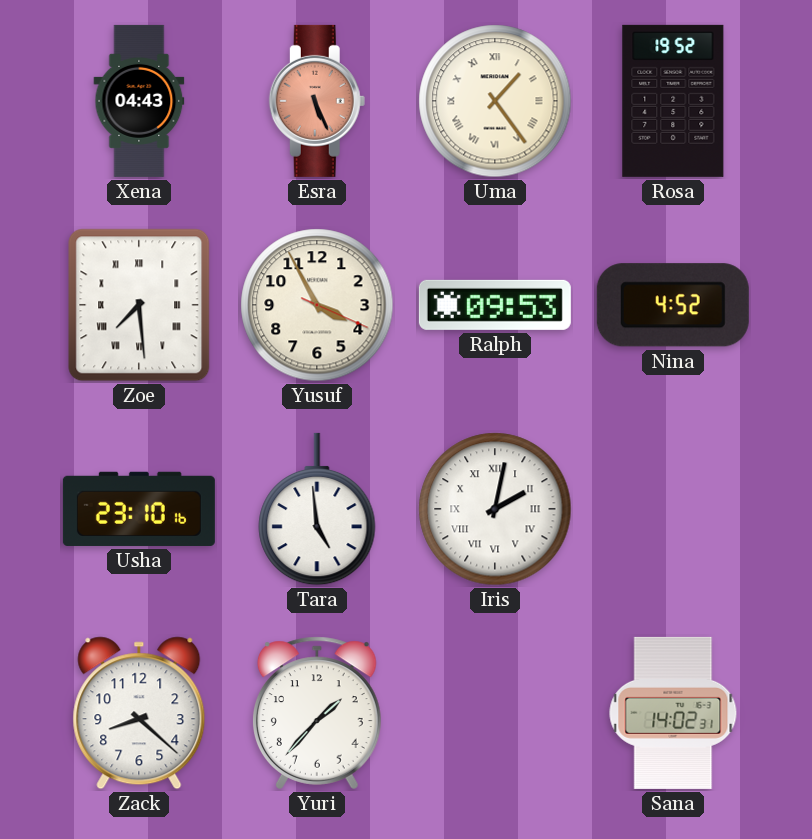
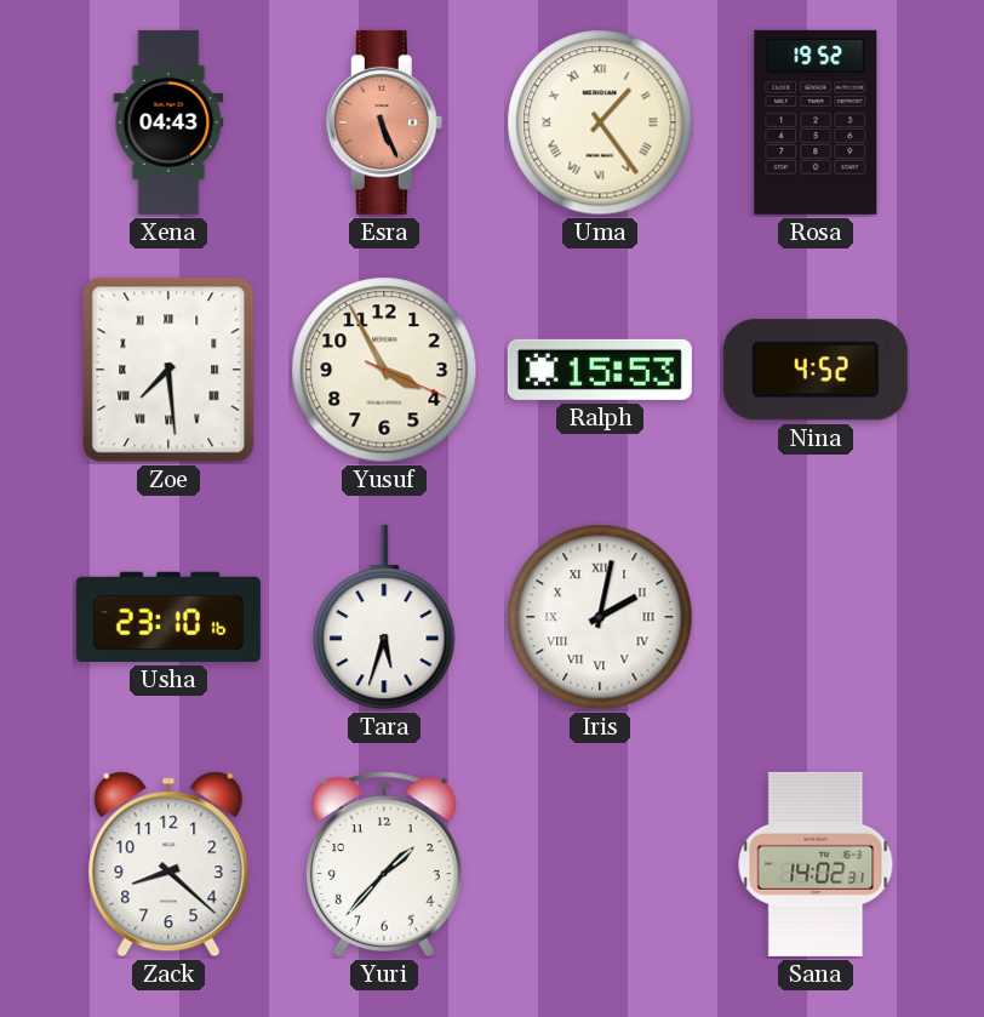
Ralph: 09:53 -> 15:53 (600, 370)
Tara: 4:59 -> 5:33 (384, 617)
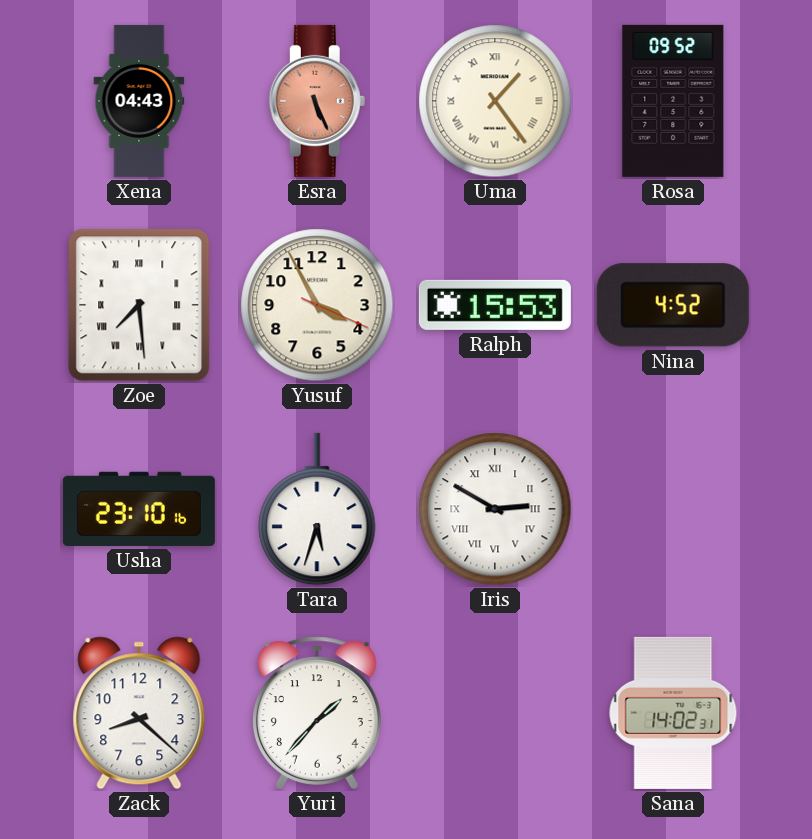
Rosa: 19:52 -> 09:52 (673, 101)
Iris: 2:02 -> 2:50 (495, 509)
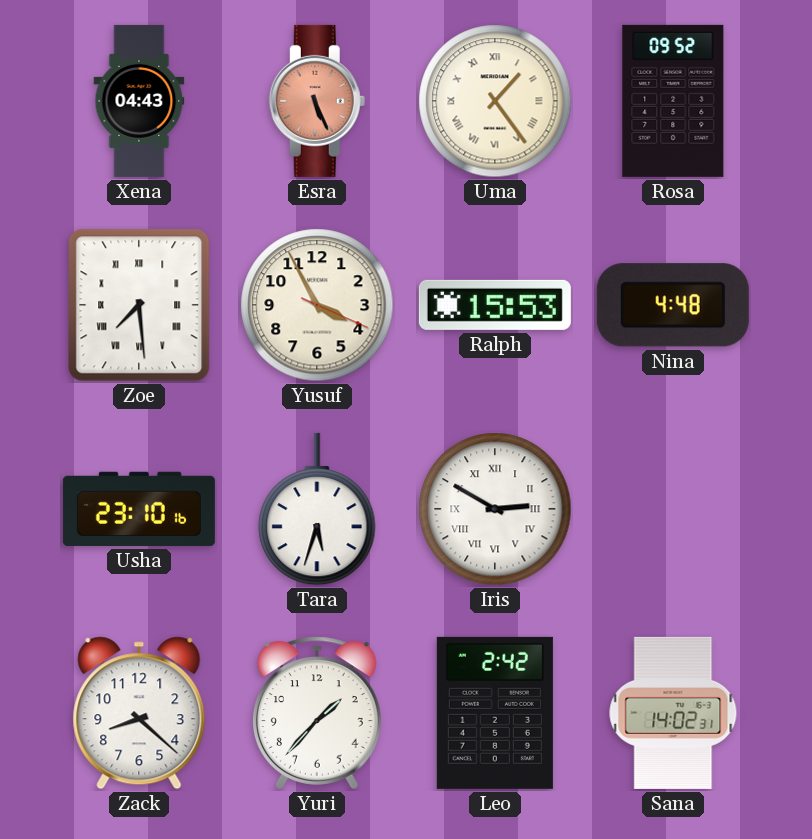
Nina: 4:52 -> 4:48 (673, 305)
Leo: none -> 2:42 (495, 713)
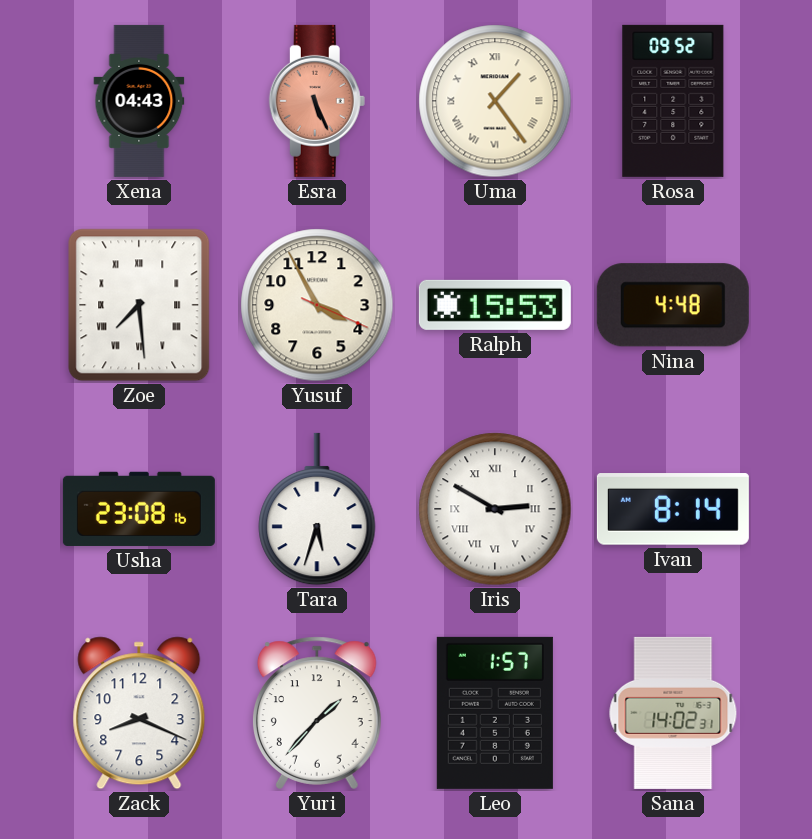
Usha: 23:10 -> 23:08 (139, 509)
Ivan: none -> 8:14 (673, 509)
Zack: 8:22 -> 8:19 (139, 713)
Leo: 2:42 -> 1:57 (495, 713)
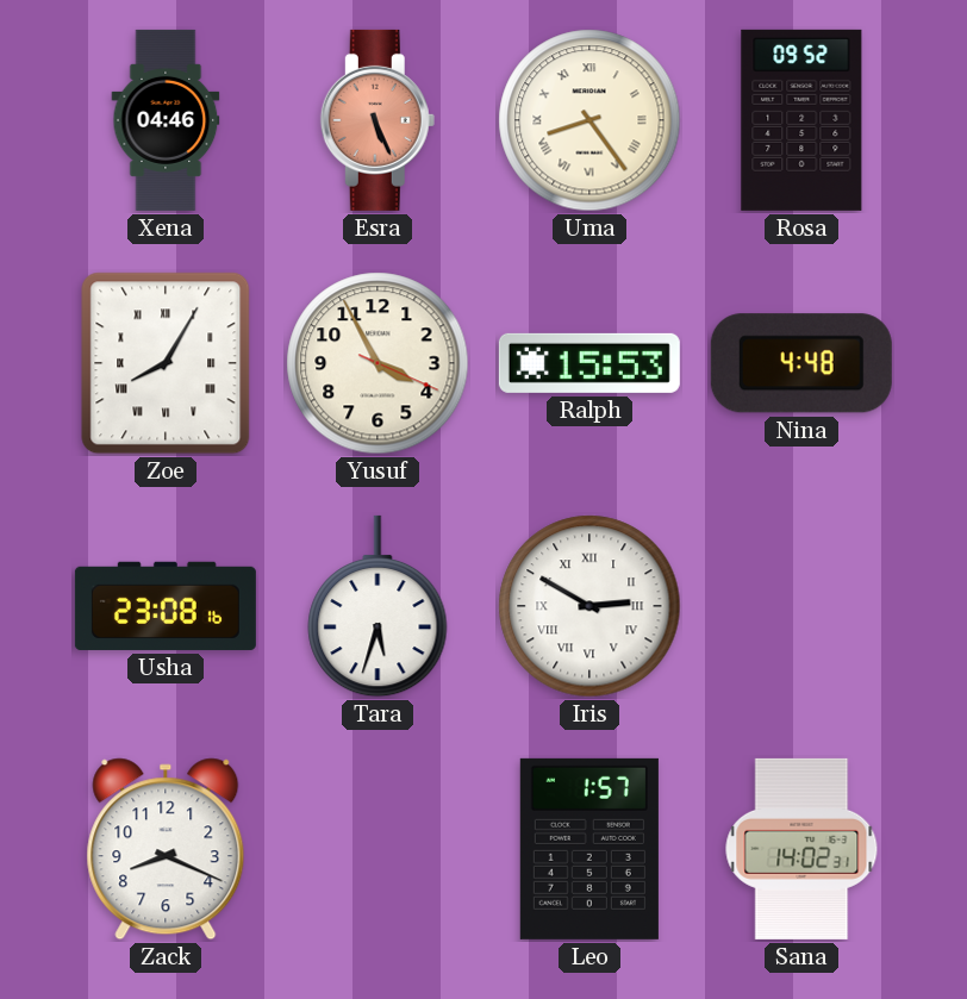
Xena: 04:43 -> 04:46 (166, 120)
Uma: 1:24 -> 8:24 (589, 120)
Zoe: 7:29 -> 8:05 (166, 363)
Ivan: 8:14 -> none (673, 509)
Yuri: 1:37 -> none (317, 713)
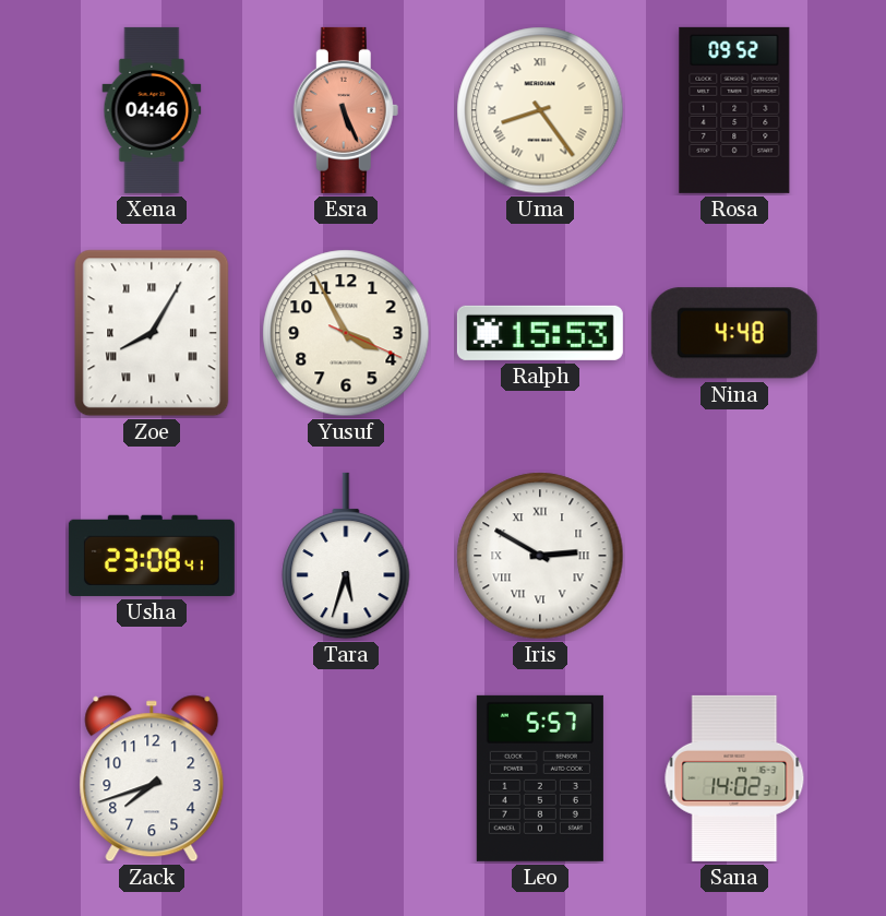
Usha: 23:08:16 -> 23:08:41 (152, 556)
Zack: 8:19 -> 7:42 (152, 778)
Leo: 1:57 -> 5:57 (540, 778)
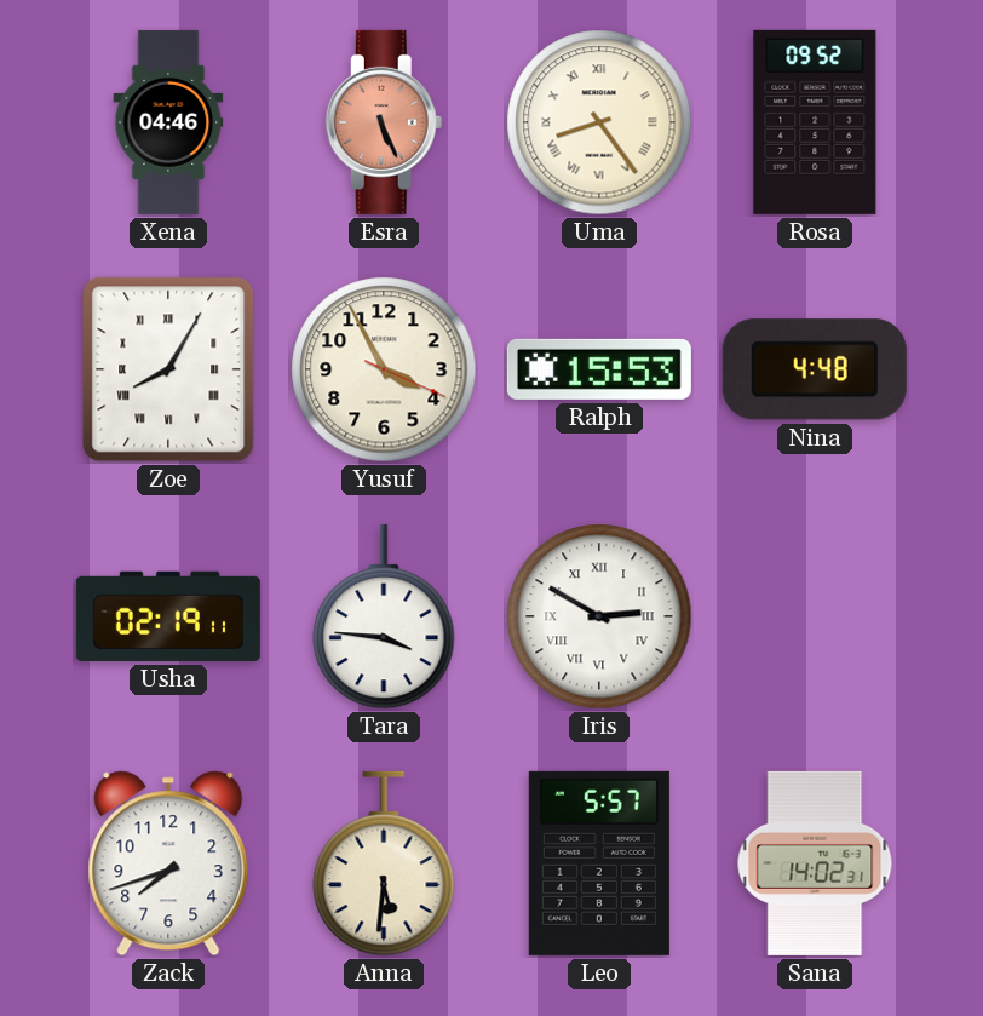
Usha: 23:08 -> 02:19 (168, 616)
Tara: 5:33 -> 3:46 (384, 616)
Anna: none -> 5:31 (384, 863)
